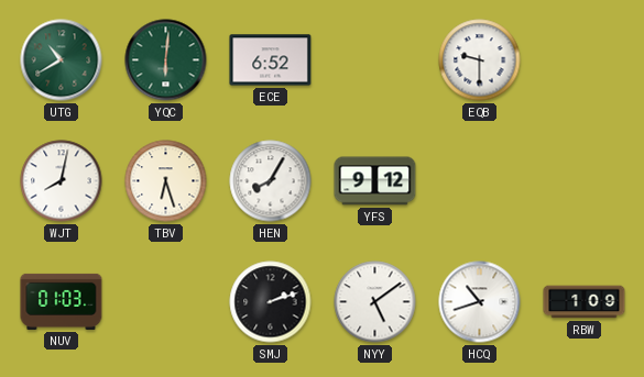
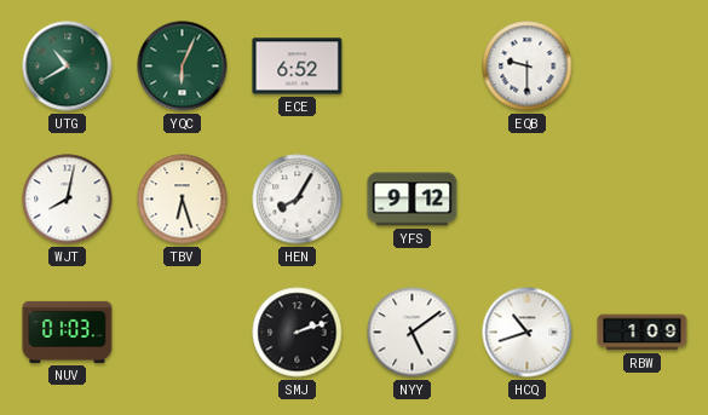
YQC: 6:01 -> 6:04 (183, 67)
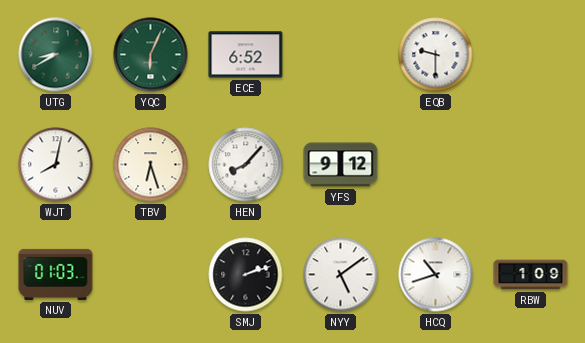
UTG: 10:40 -> 8:40 (56, 55)
HEN: 8:05 -> 8:07 (246, 165)
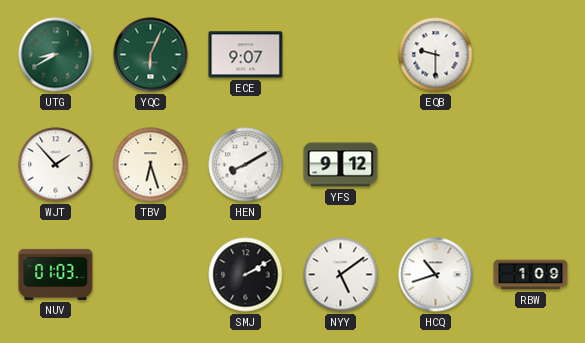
ECE: 6:52 -> 9:07 (246, 55)
WJT: 8:02 -> 1:53 (56, 165)
HEN: 8:07 -> 8:10 (246, 165)
SMJ: 2:12 -> 2:10 (246, 275)
